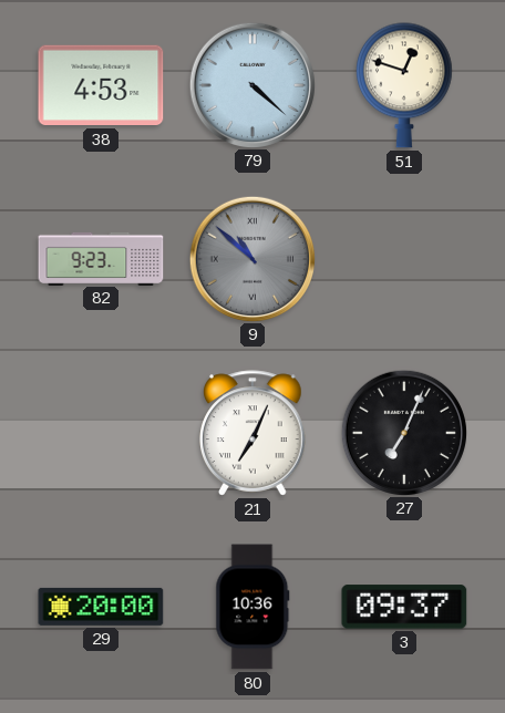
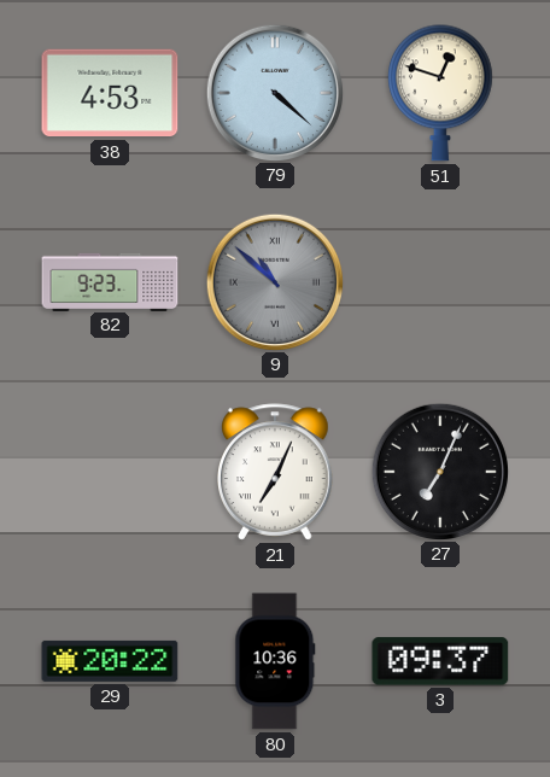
29: 20:00 -> 20:22 (110, 661)
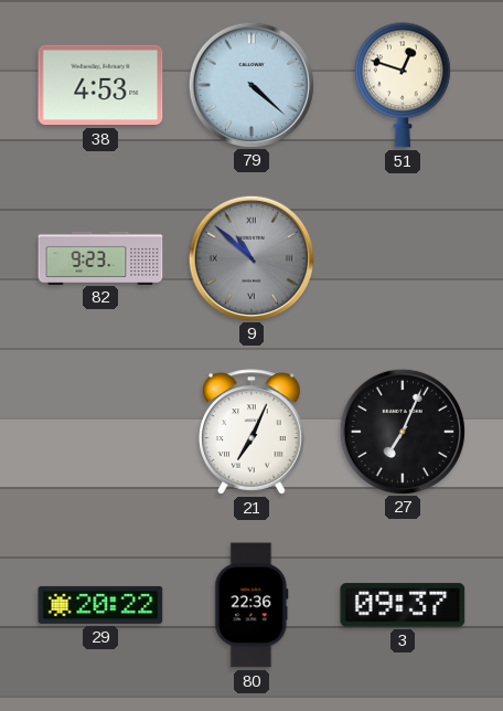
80: 10:36 -> 22:36 (251, 605)
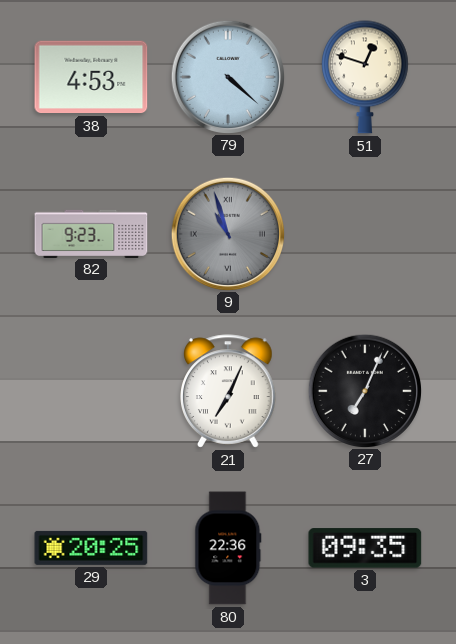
9: 10:52 -> 10:57 (227, 233)
29: 20:22 -> 20:25 (91, 548)
3: 09:37 -> 09:35 (365, 548)
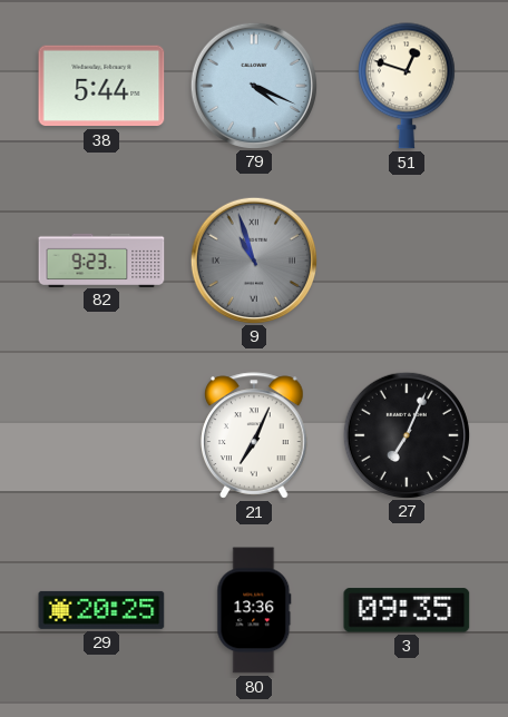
38: 4:53 -> 5:44 (101, 86)
79: 4:22 -> 4:19 (253, 85)
80: 22:36 -> 13:36 (254, 610)
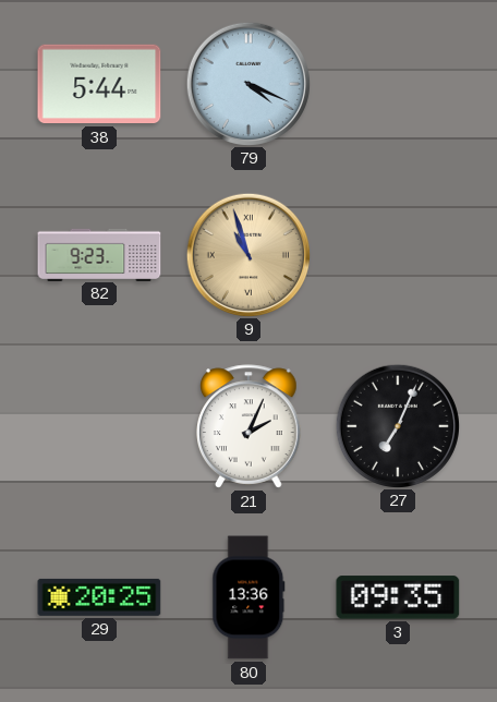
51: 12:48 -> none (408, 86)
9 dial: grey -> champagne (247, 254)
21: 7:04 -> 2:04 (248, 426)
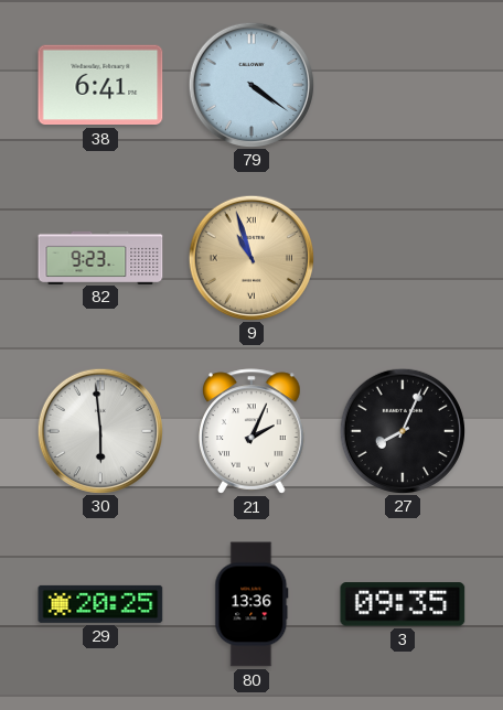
38: 5:44 -> 6:41 (100, 85)
79: 4:19 -> 4:21 (250, 84)
30: none -> 5:59 (99, 430)
27: 7:04 -> 8:04 (402, 430)
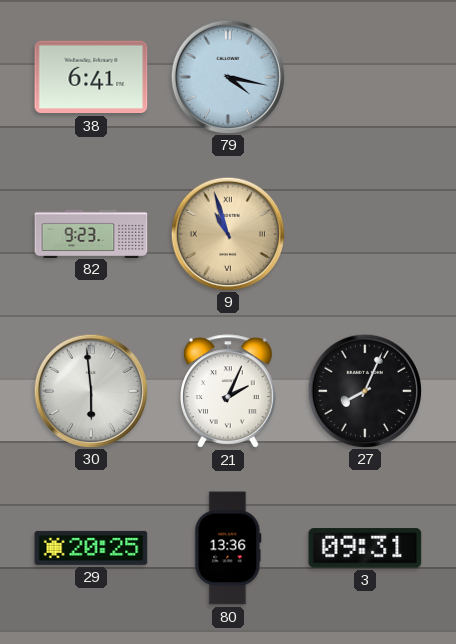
79: 4:21 -> 4:17 (227, 76)
3: 09:35 -> 09:31 (365, 548)
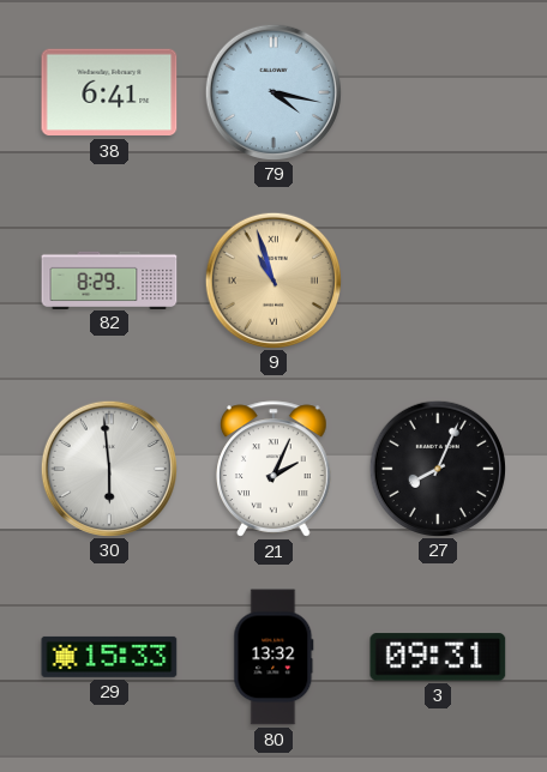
82: 9:23 -> 8:29 (109, 279)
29: 20:25 -> 15:33 (109, 657)
80: 13:36 -> 13:32 (273, 657)
